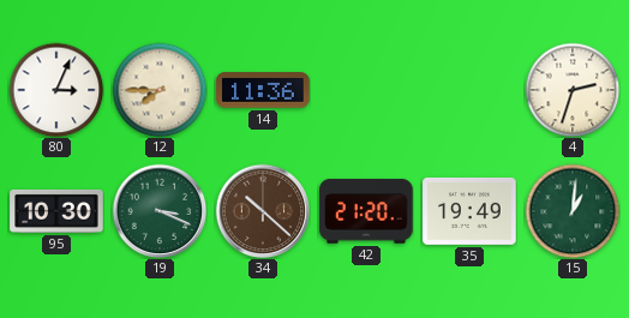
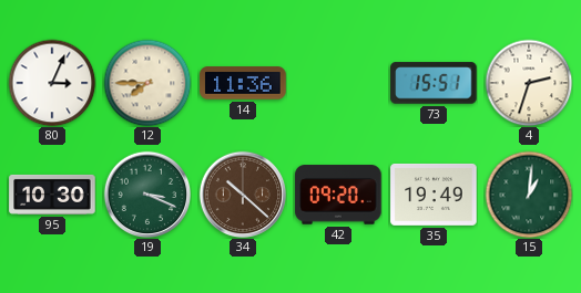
73: none -> 15:51 (434, 83)
42: 21:20 -> 09:20 (338, 195)
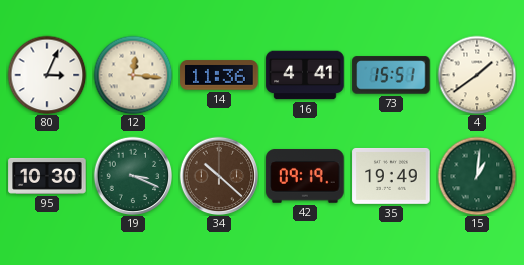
12: 7:45 -> 12:16 (133, 75)
16: none -> 4:41 (305, 75)
4: 2:33 -> 1:39 (477, 75)
42: 09:20 -> 09:19 (305, 176)
